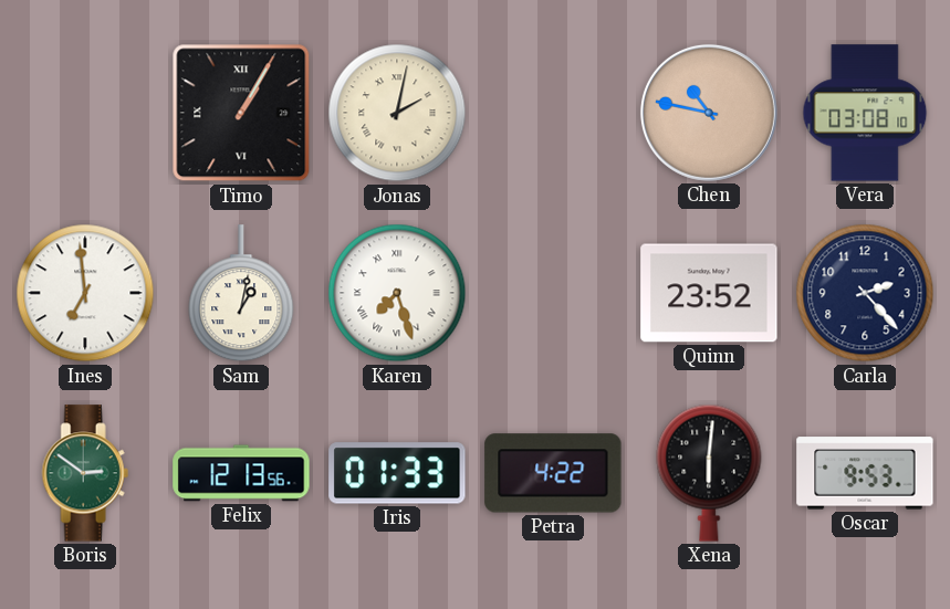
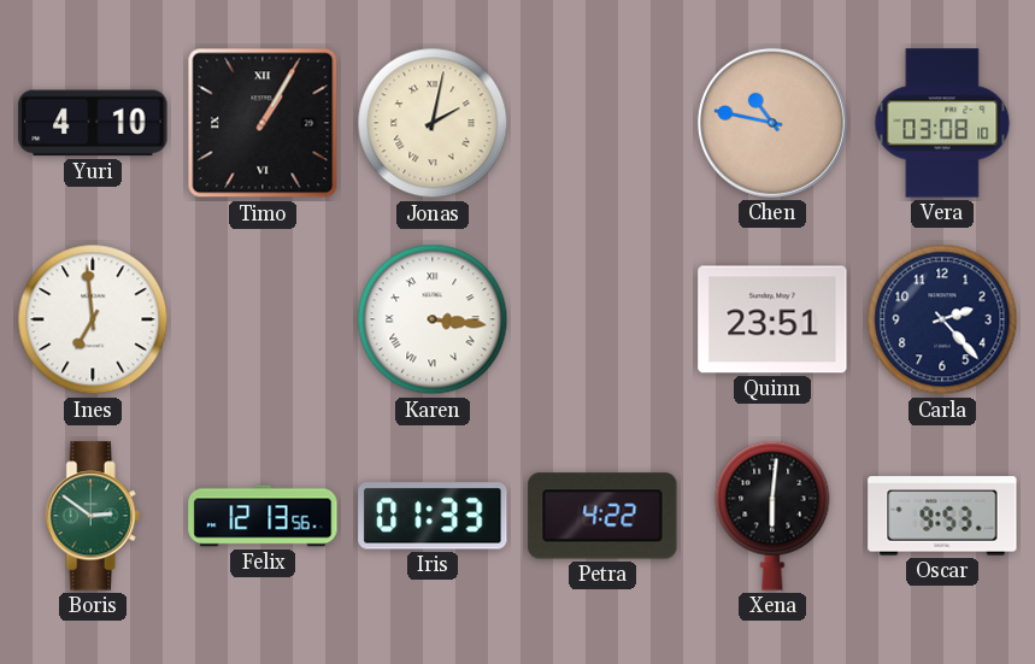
Yuri: none -> 4:10 (93, 123)
Sam: 1:02 -> none (241, 294)
Karen: 7:27 -> 3:16 (433, 319)
Quinn: 23:52 -> 23:51 (772, 319)
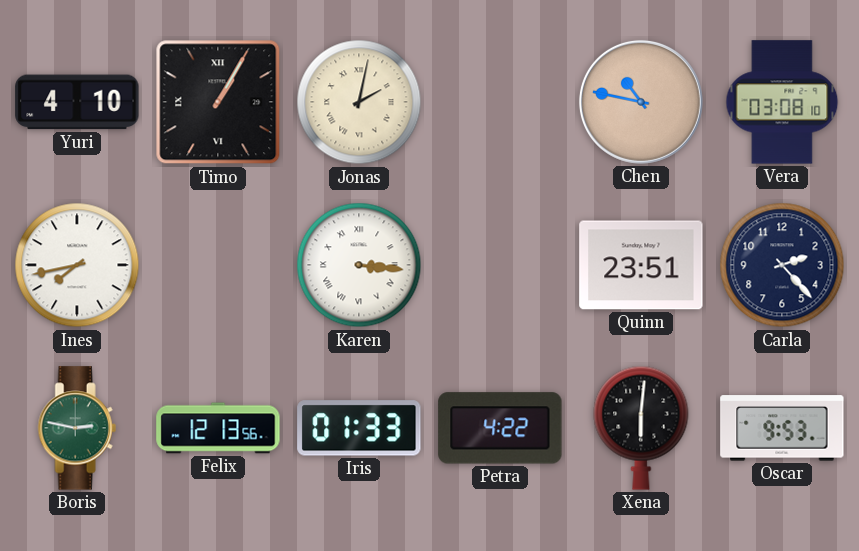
Ines: 6:59 -> 7:43 (77, 265)
Boris: 2:51 -> 2:47 (77, 428)
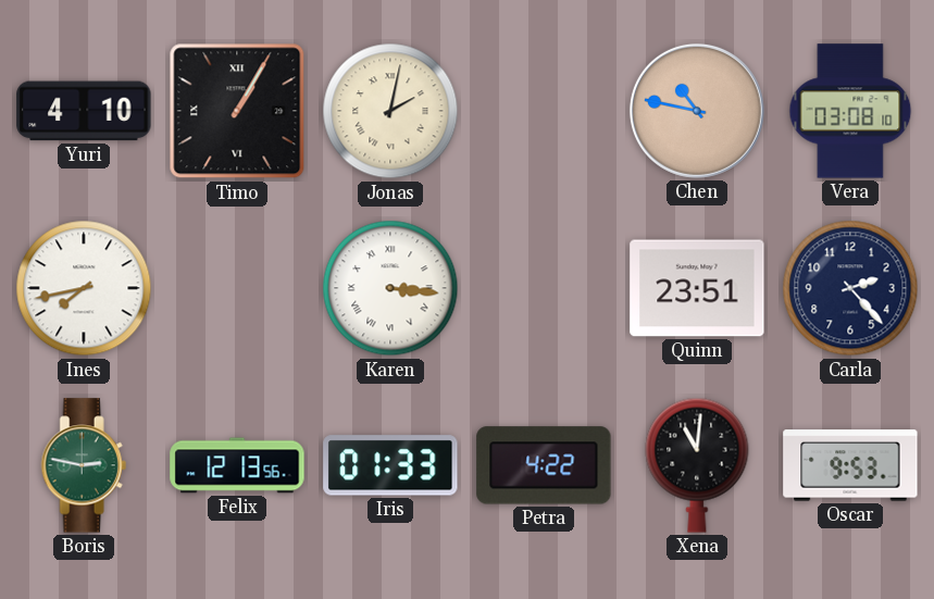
Xena: 6:01 -> 11:01 (697, 465)
